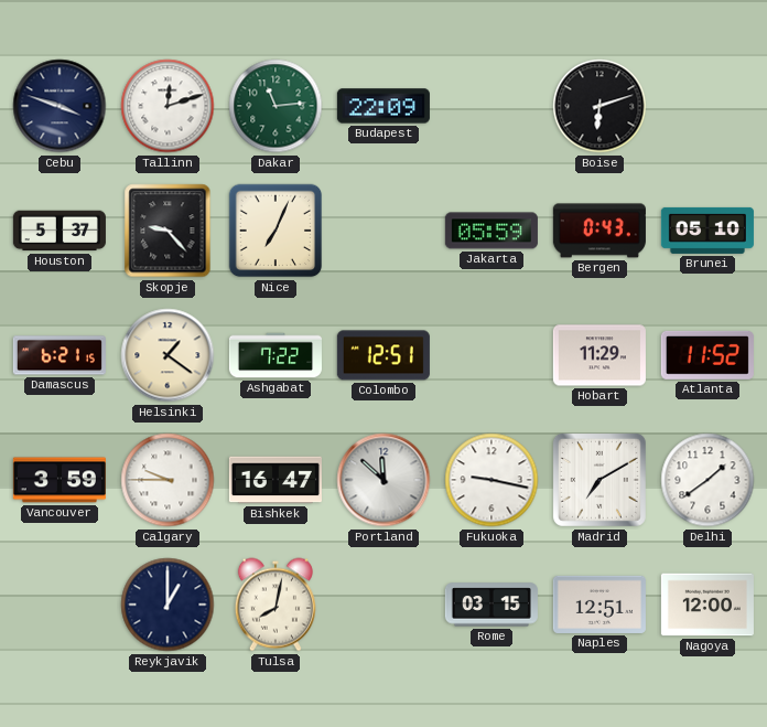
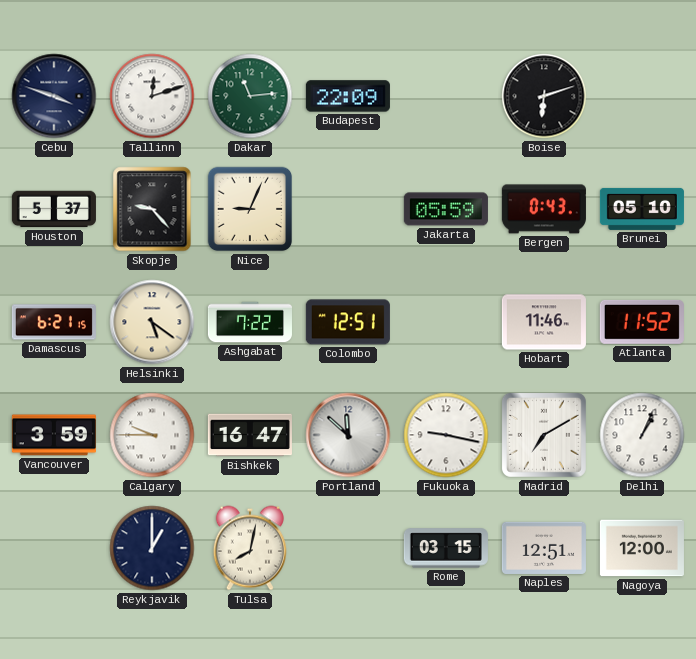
Nice: 7:04 -> 9:04 (250, 209)
Helsinki: 1:21 -> 5:21 (152, 322)
Hobart: 11:29 -> 11:46 (544, 322)
Delhi: 1:39 -> 1:04 (642, 435)
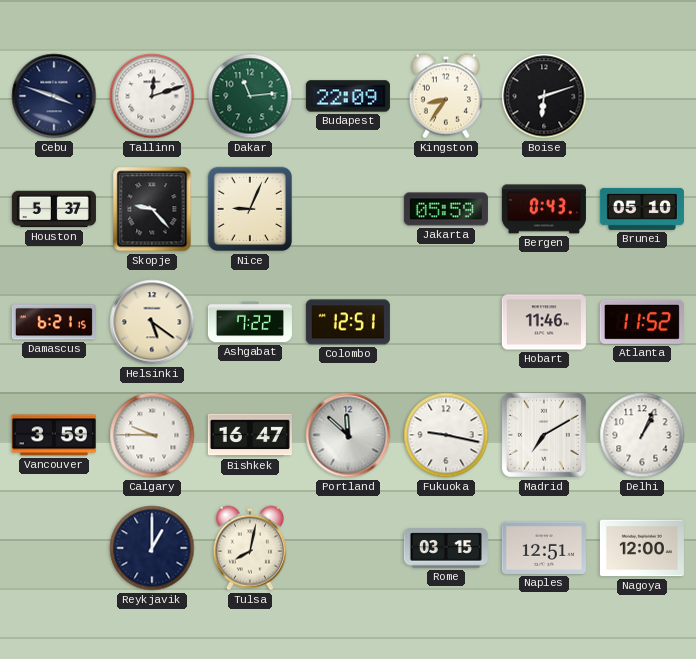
Kingston: none -> 8:36 (446, 96)
